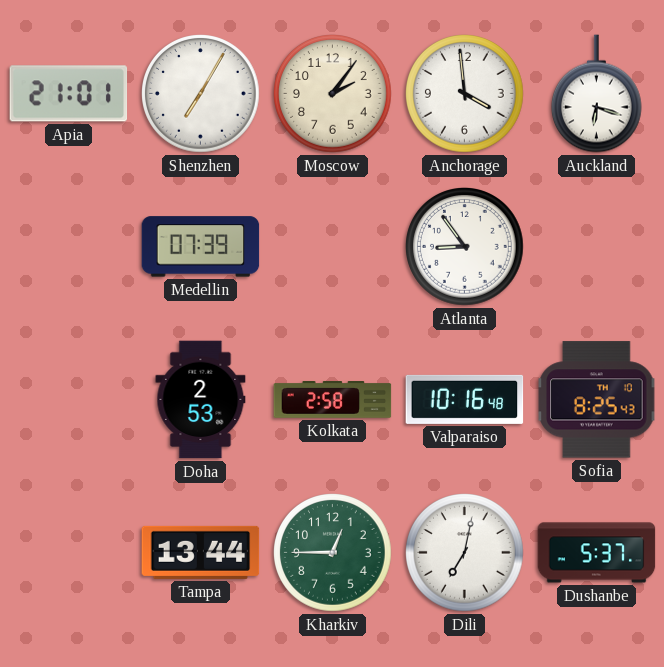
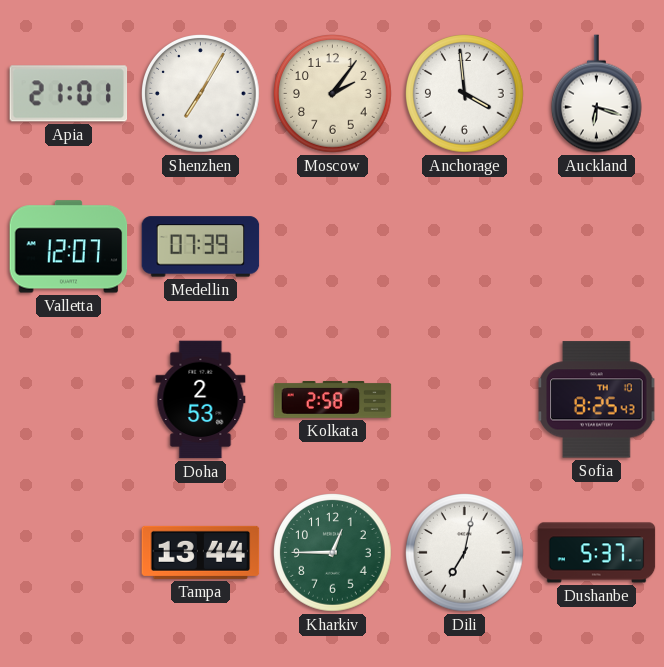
Valletta: none -> 12:07 (69, 247)
Atlanta: 8:54 -> none (465, 247)
Valparaiso: 10:16 -> none (465, 399)
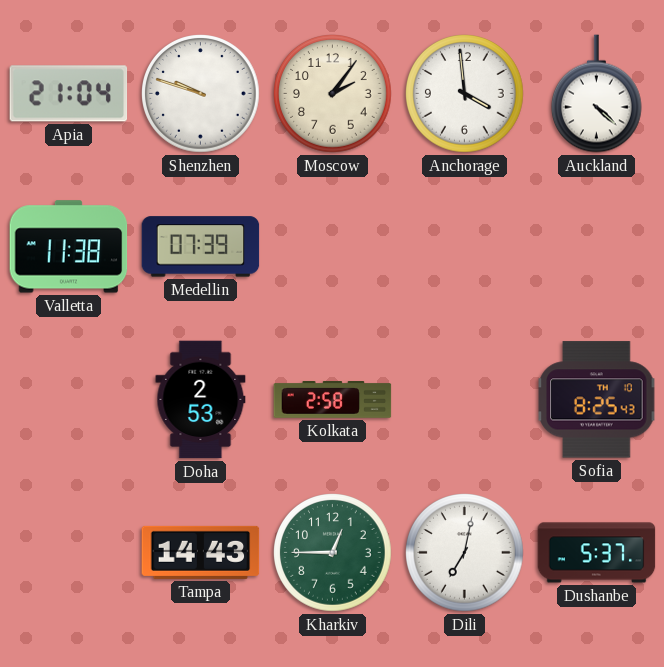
Apia: 21:01 -> 21:04 (69, 94)
Shenzhen: 7:05 -> 9:48 (201, 94)
Auckland: 6:18 -> 4:22 (596, 94)
Valletta: 12:07 -> 11:38 (69, 247)
Tampa: 13:44 -> 14:43 (201, 552)
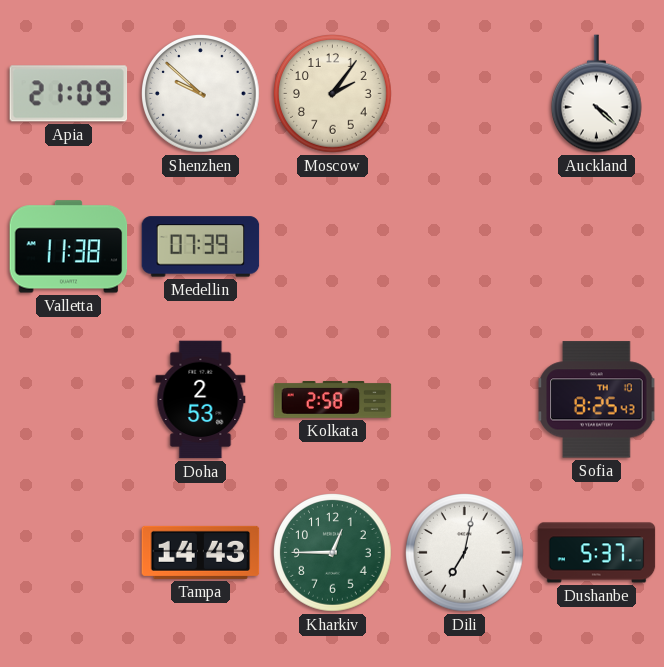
Apia: 21:04 -> 21:09 (69, 94)
Shenzhen: 9:48 -> 9:52 (201, 94)
Anchorage: 3:59 -> none (465, 94)
